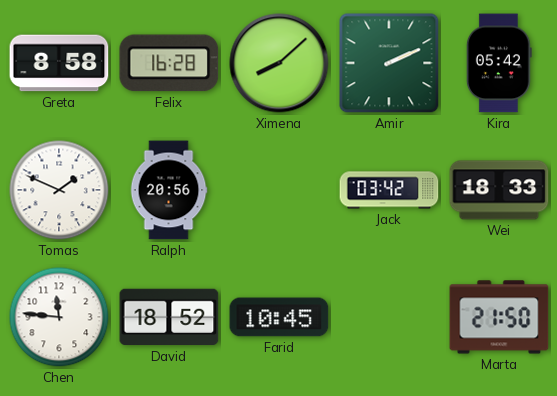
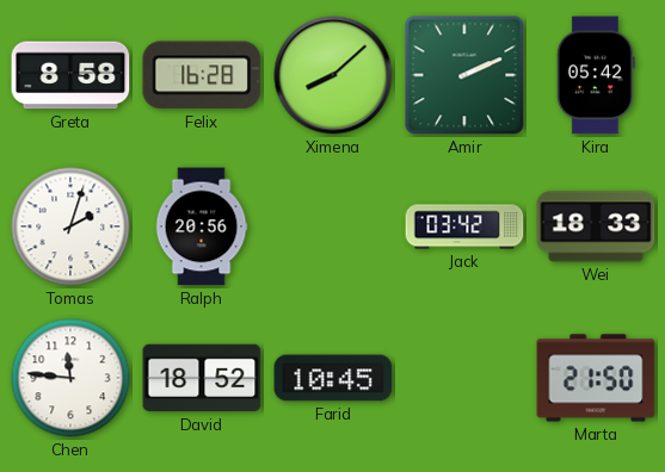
Tomas: 1:49 -> 2:03 (70, 226)
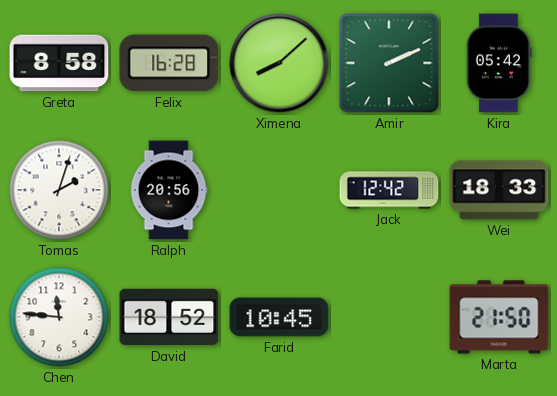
Jack: 03:42 -> 12:42 (389, 190)
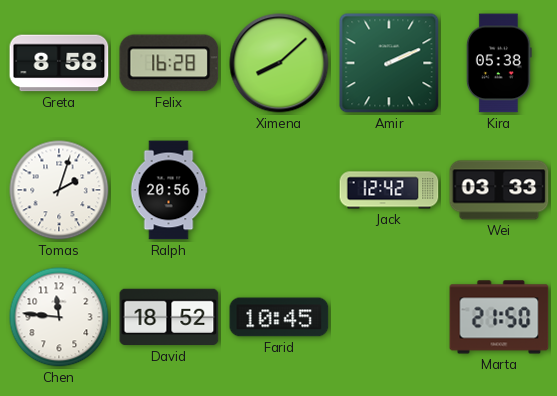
Kira: 05:42 -> 05:38 (499, 63)
Wei: 18:33 -> 03:33 (499, 190)
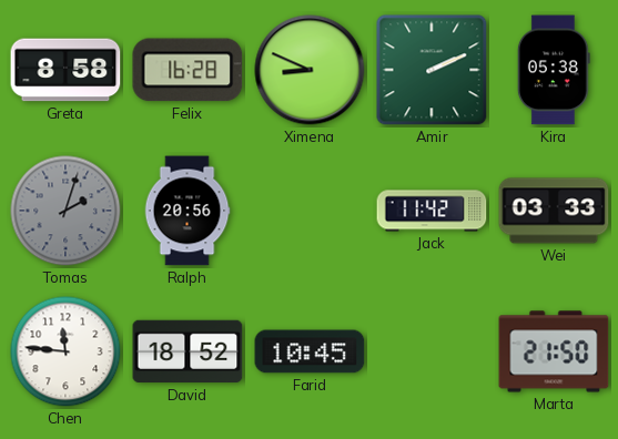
Ximena: 8:08 -> 8:49 (310, 70)
Tomas dial: white -> grey (65, 211)
Jack: 12:42 -> 11:42 (432, 211)
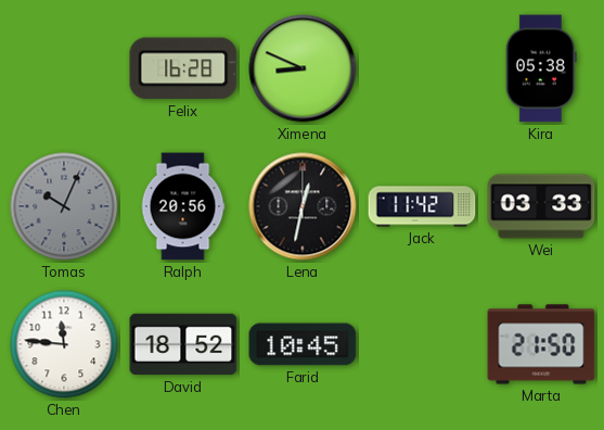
Greta: 8:58 -> none (65, 70)
Amir: 2:11 -> none (432, 70)
Tomas: 2:03 -> 10:04 (64, 206)
Lena: none -> 12:32 (303, 206)
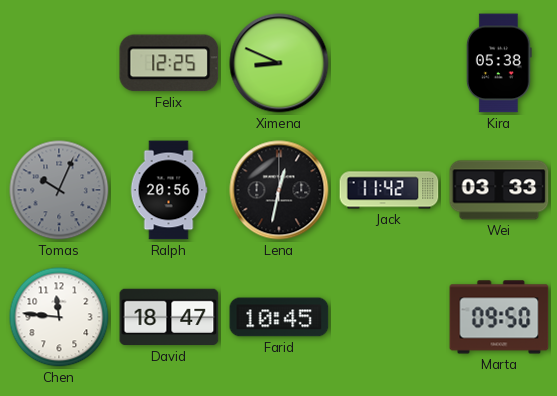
Felix: 16:28 -> 12:25 (169, 63)
David: 18:52 -> 18:47 (169, 317)
Marta: 21:50 -> 09:50 (499, 317)
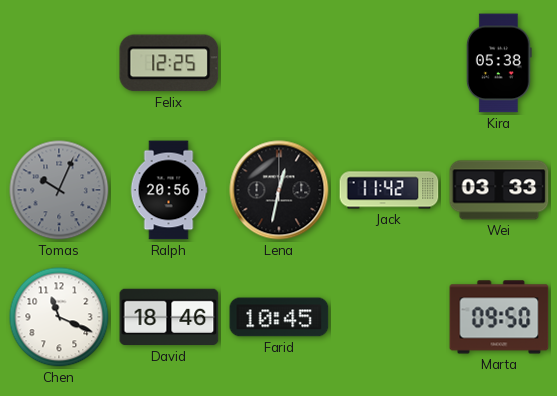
Ximena: 8:49 -> none (279, 63)
Chen: 11:46 -> 11:19 (59, 317)
David: 18:47 -> 18:46 (169, 317)
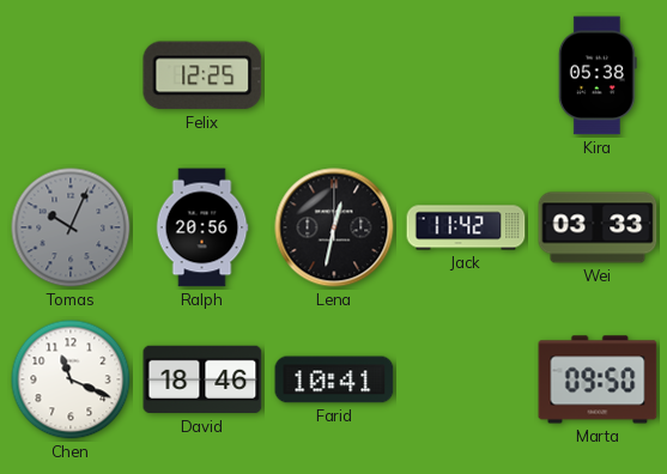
Farid: 10:45 -> 10:41 (334, 379)
